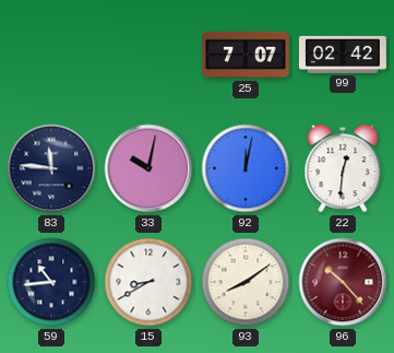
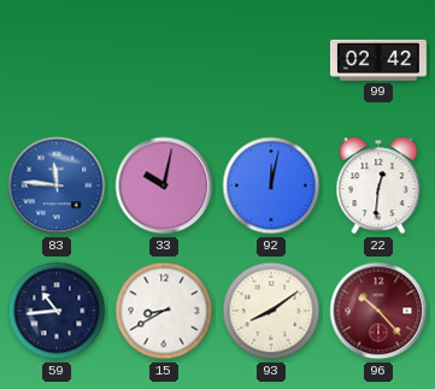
25: 7:07 -> none (246, 55)
83 dial: navy -> blue (57, 185)
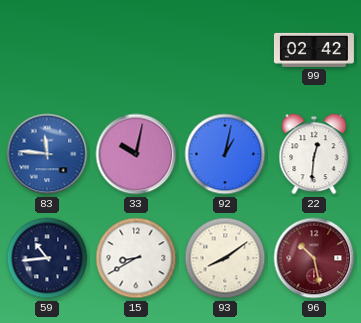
92: 12:02 -> 1:02 (225, 154)
96: 10:23 -> 10:28 (314, 258)
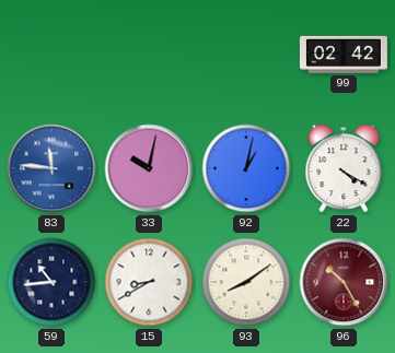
22: 12:31 -> 4:20 (344, 168)
96: 10:28 -> 10:25 (344, 282)
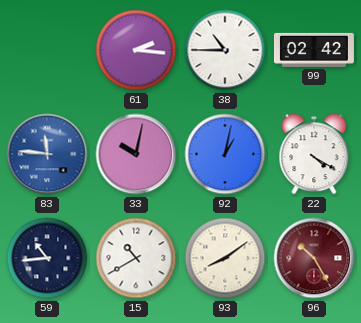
61: none -> 2:16 (136, 50)
38: none -> 10:45 (225, 50)
15: 8:40 -> 10:40 (136, 258)
